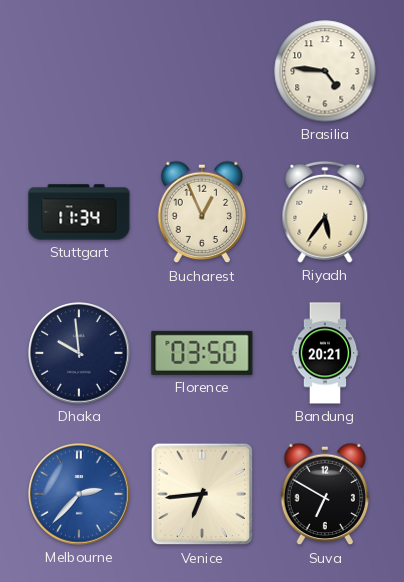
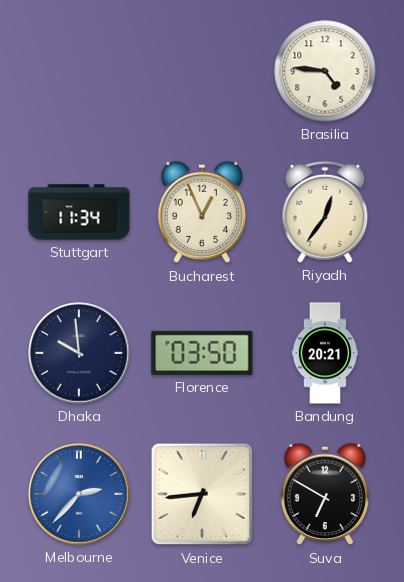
Riyadh: 5:36 -> 12:36 (325, 212)
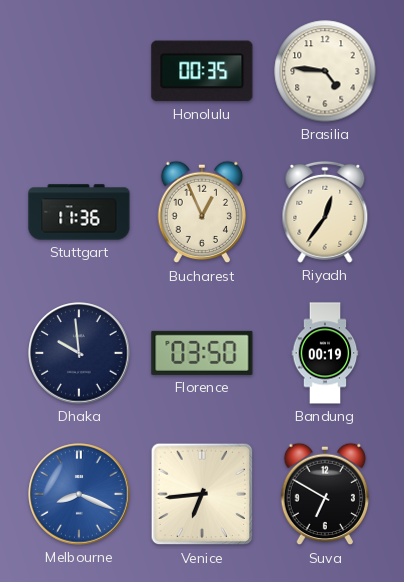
Honolulu: none -> 00:35 (202, 71)
Stuttgart: 11:34 -> 11:36 (79, 212)
Bandung: 20:21 -> 00:19 (325, 353)
Melbourne: 2:37 -> 8:19 (79, 494)
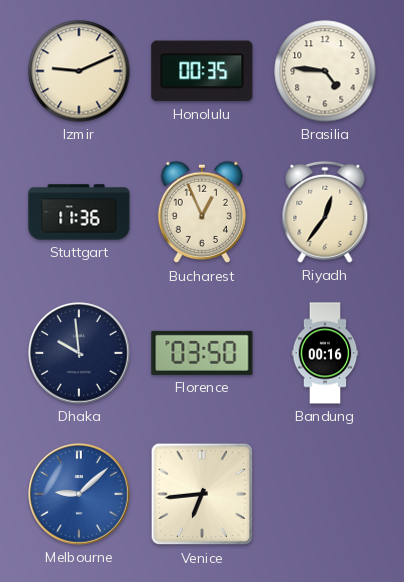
Izmir: none -> 9:11 (79, 71)
Bandung: 00:19 -> 00:16 (325, 353)
Melbourne: 8:19 -> 9:08 (79, 494)
Suva: 6:50 -> none (325, 494)
